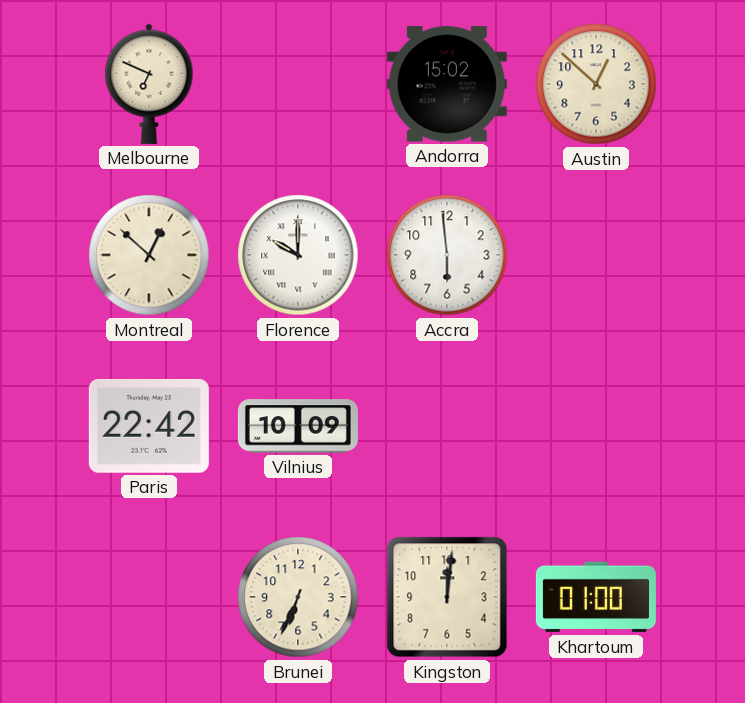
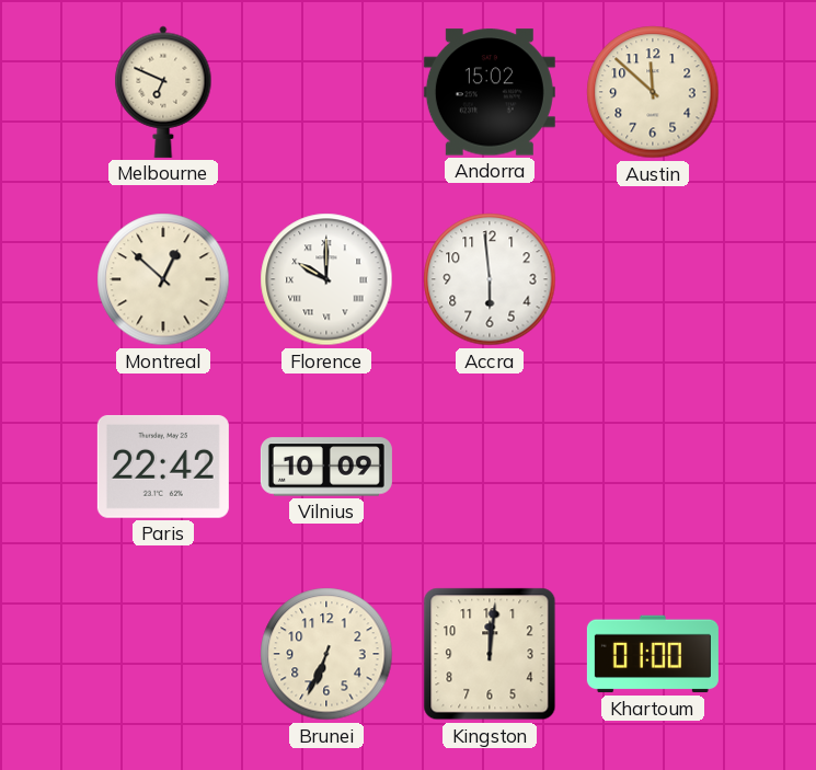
Austin: 12:52 -> 11:52 (653, 92)
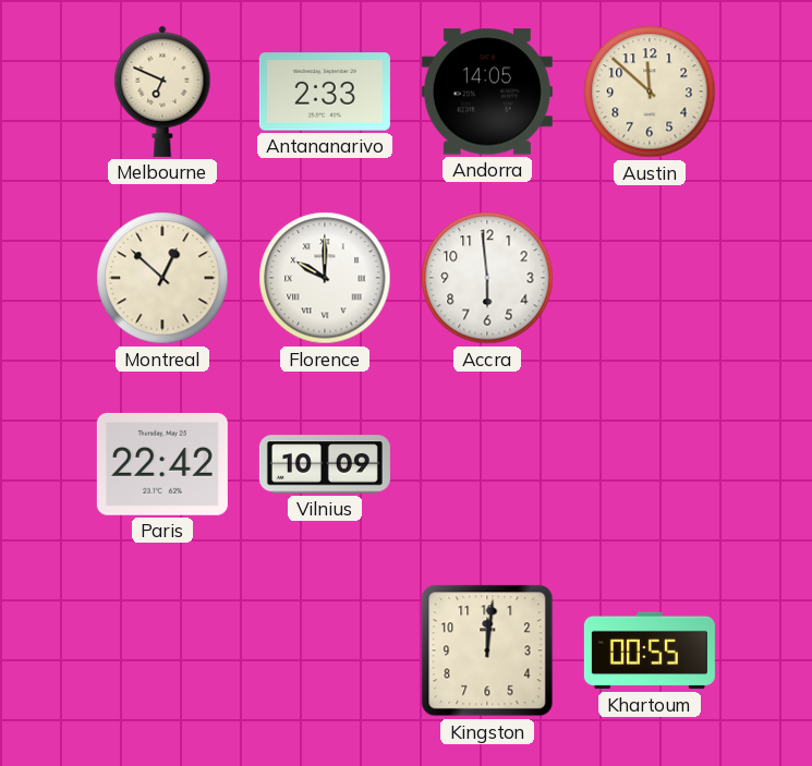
Antananarivo: none -> 2:33 (325, 92)
Andorra: 15:02 -> 14:05 (487, 92)
Brunei: 6:34 -> none (326, 654)
Khartoum: 01:00 -> 00:55 (650, 651)
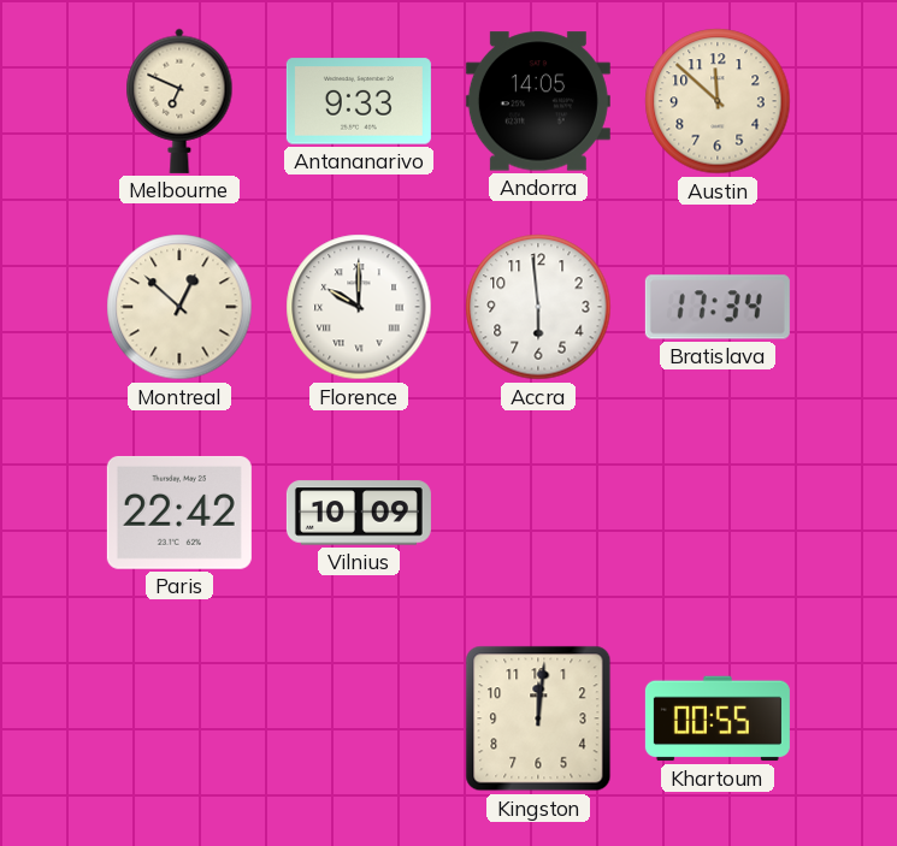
Antananarivo: 2:33 -> 9:33 (359, 101)
Bratislava: none -> 17:34 (718, 307)
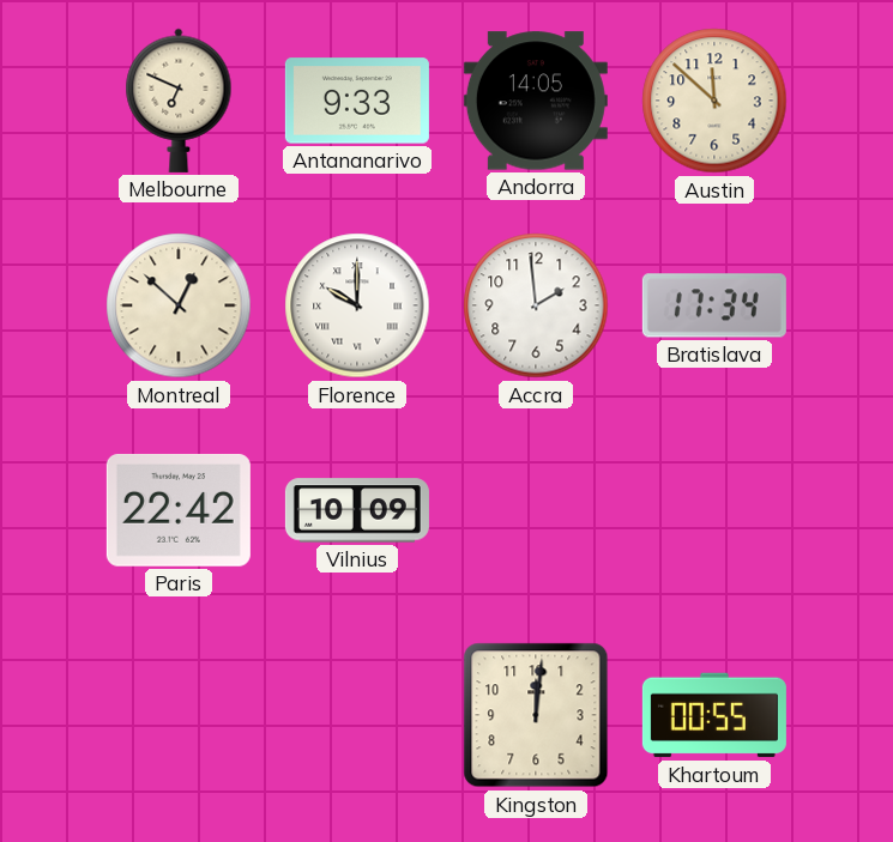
Accra: 5:59 -> 1:59 (536, 305)
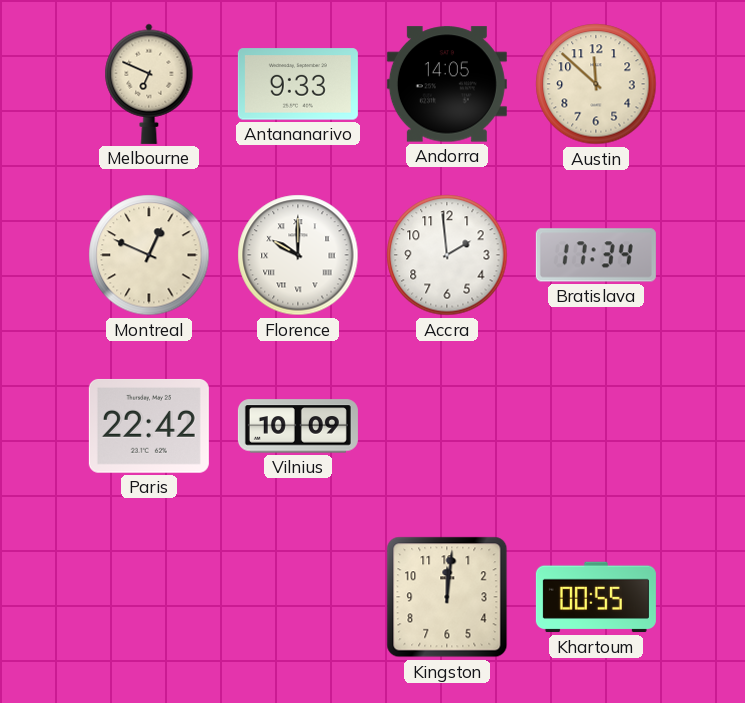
Montreal: 12:52 -> 12:49 (149, 255)
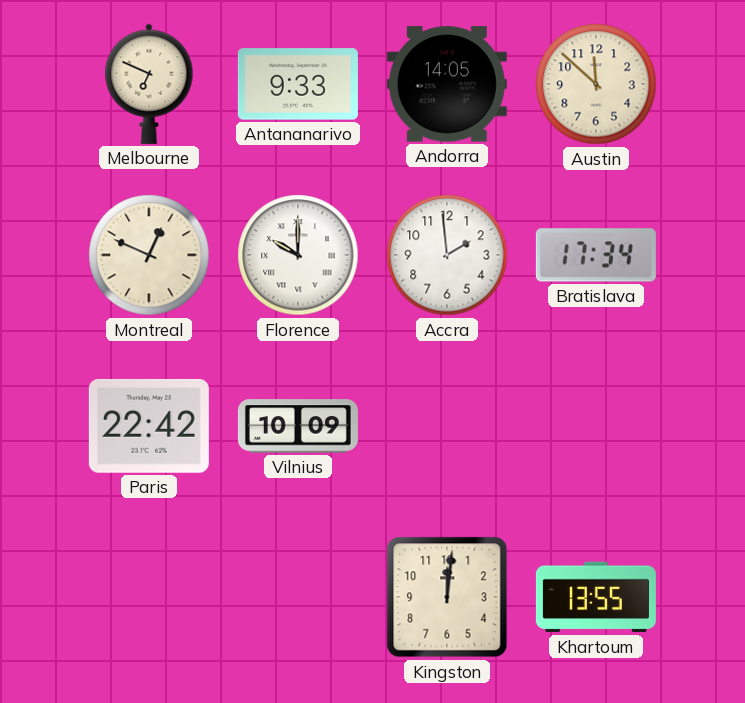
Khartoum: 00:55 -> 13:55 (596, 597)
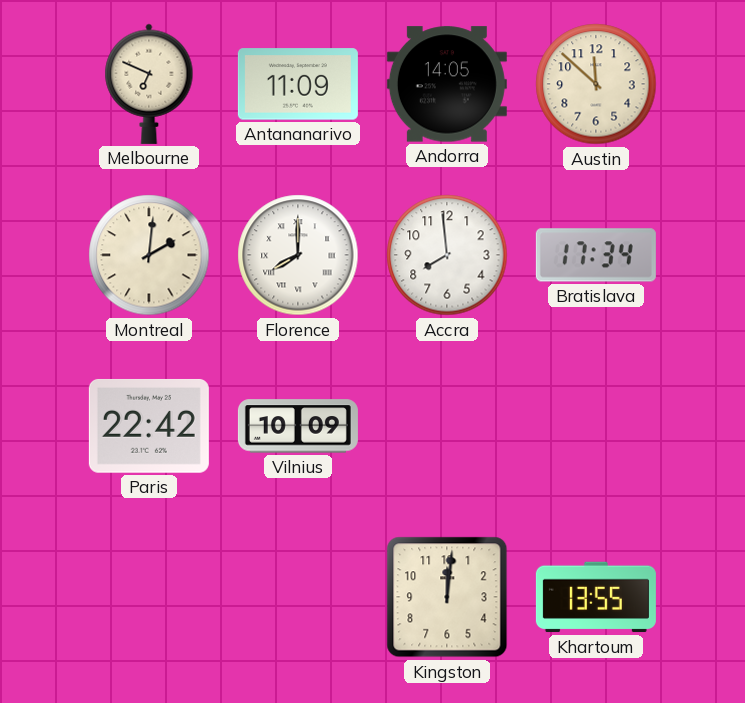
Antananarivo: 9:33 -> 11:09 (298, 84)
Montreal: 12:49 -> 2:01 (149, 255)
Florence: 10:00 -> 8:00 (298, 255)
Accra: 1:59 -> 7:59 (447, 255)
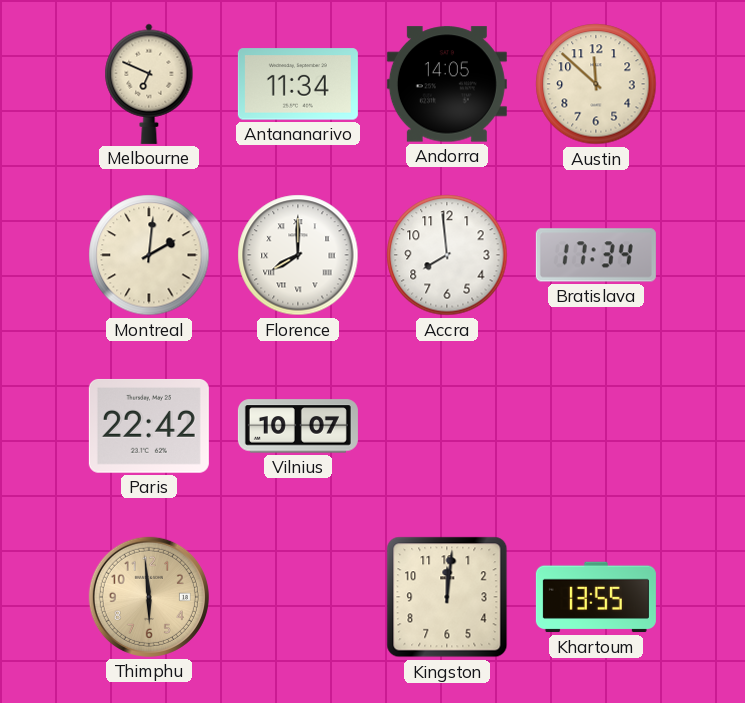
Antananarivo: 11:09 -> 11:34 (298, 84)
Vilnius: 10:09 -> 10:07 (298, 426)
Thimphu: none -> 5:59 (149, 597)
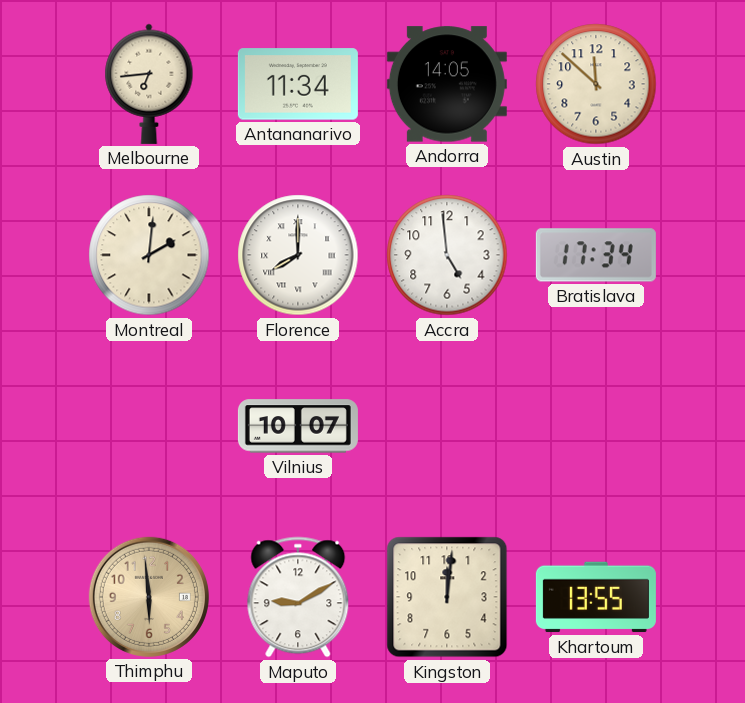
Melbourne: 6:49 -> 6:44 (149, 84)
Accra: 7:59 -> 4:59 (447, 255)
Paris: 22:42 -> none (149, 426)
Maputo: none -> 9:10 (298, 597)
